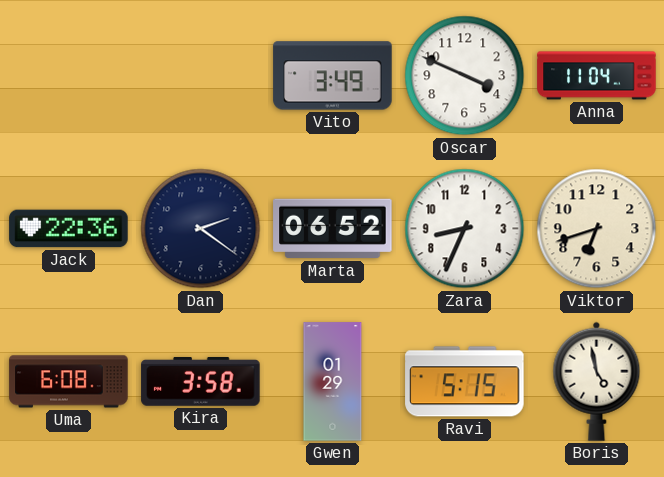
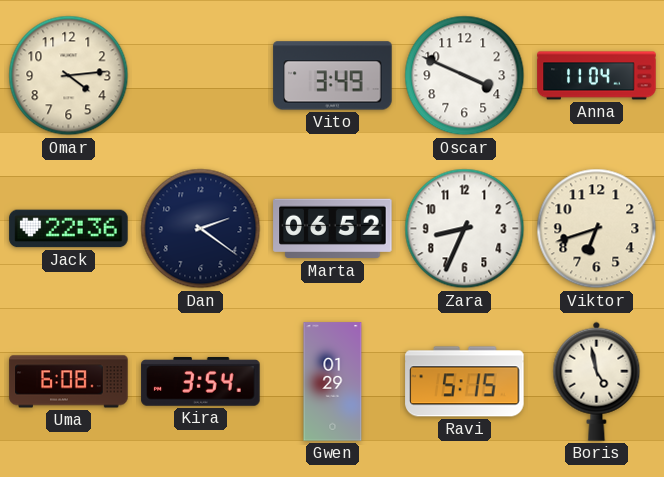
Omar: none -> 4:14 (69, 76)
Kira: 3:58 -> 3:54 (201, 382)
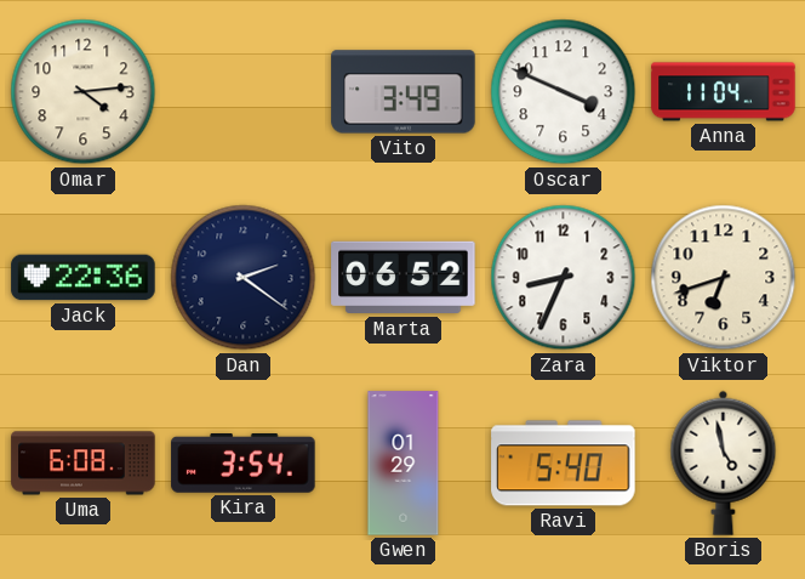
Ravi: 5:15 -> 5:40 (564, 464)
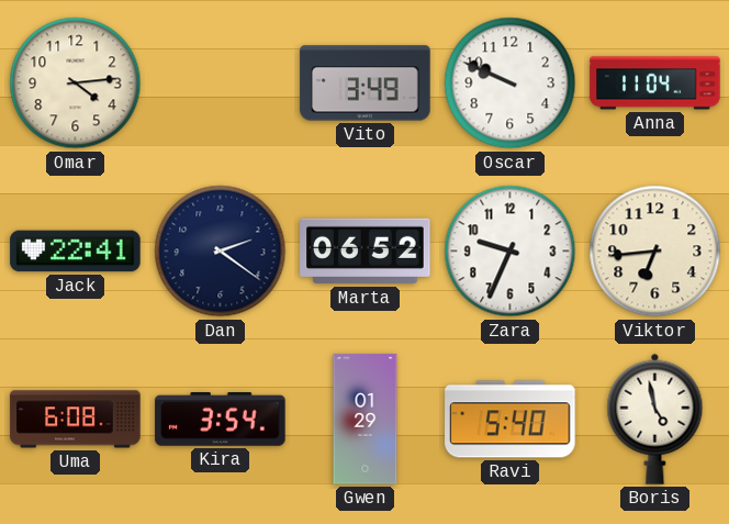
Oscar: 3:49 -> 9:49 (511, 83)
Jack: 22:36 -> 22:41 (76, 252)
Zara: 8:34 -> 9:34 (511, 252)
Viktor: 6:42 -> 6:44 (655, 252)
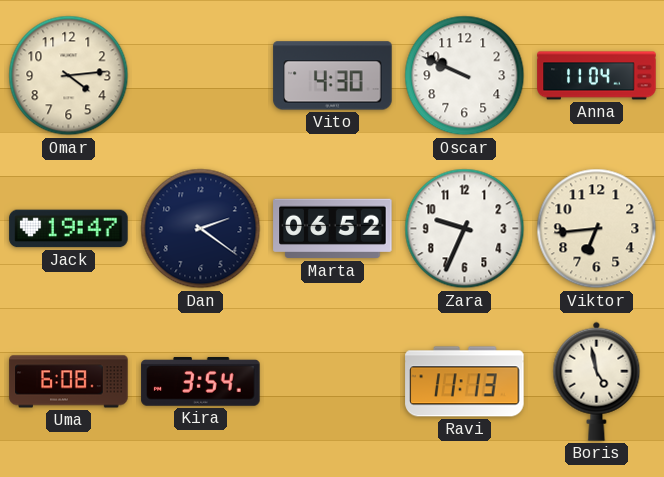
Vito: 3:49 -> 4:30 (333, 76)
Jack: 22:41 -> 19:47 (69, 229)
Gwen: 01:29 -> none (366, 420)
Ravi: 5:40 -> 11:13 (465, 382)
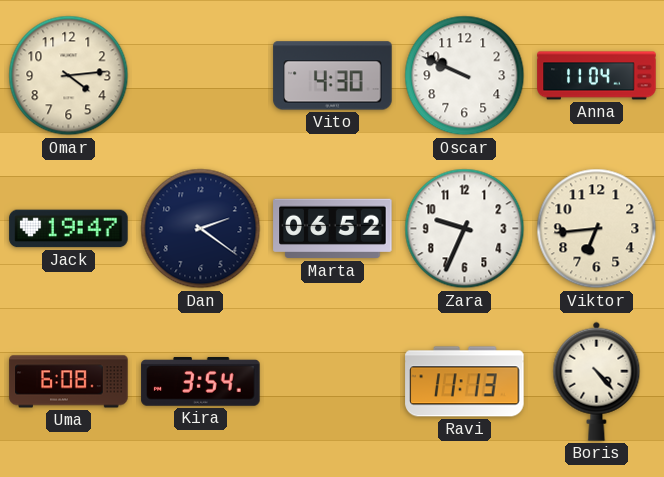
Boris: 4:58 -> 4:23 (597, 381)
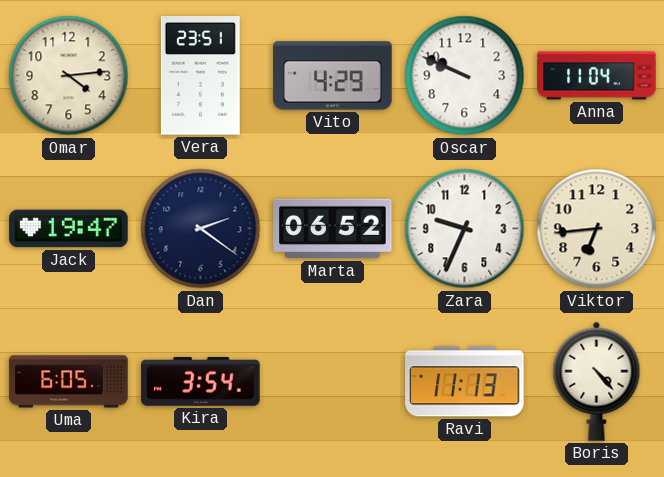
Vera: none -> 23:51 (200, 76)
Vito: 4:30 -> 4:29 (333, 76)
Uma: 6:08 -> 6:05 (69, 382)
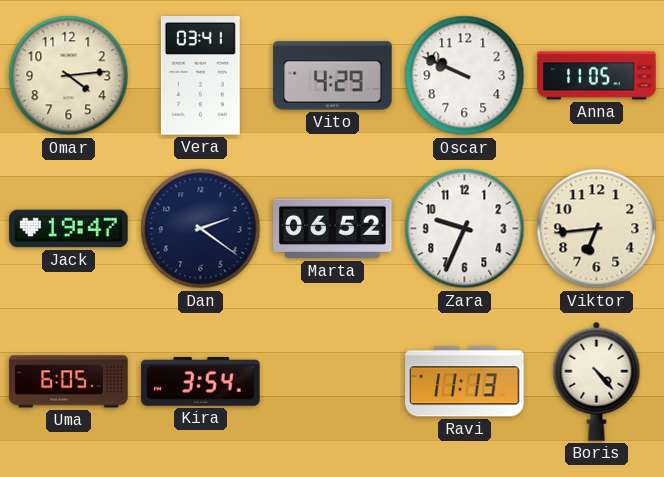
Vera: 23:51 -> 03:41 (200, 76)
Anna: 11:04 -> 11:05 (597, 76)
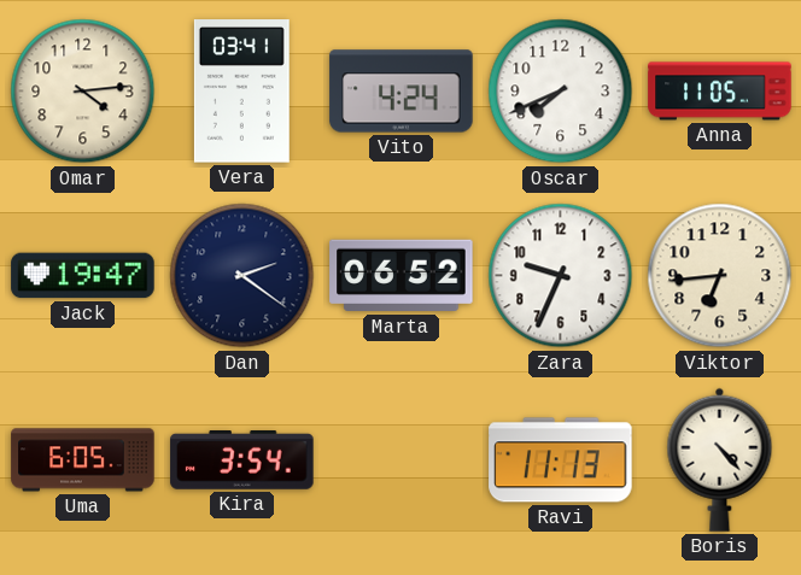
Vito: 4:29 -> 4:24 (402, 92)
Oscar: 9:49 -> 7:41 (561, 92)
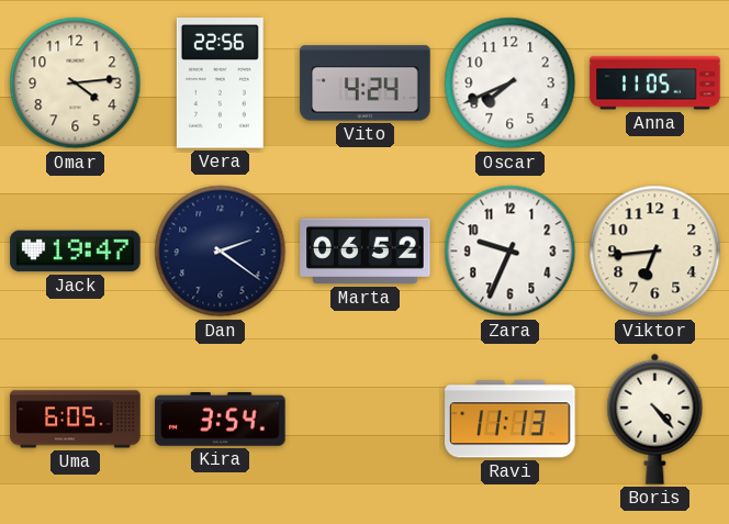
Vera: 03:41 -> 22:56 (220, 83)
